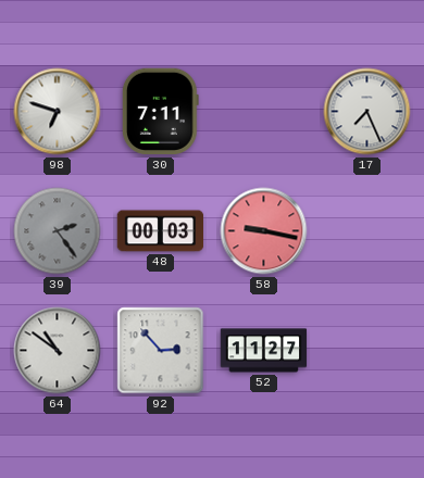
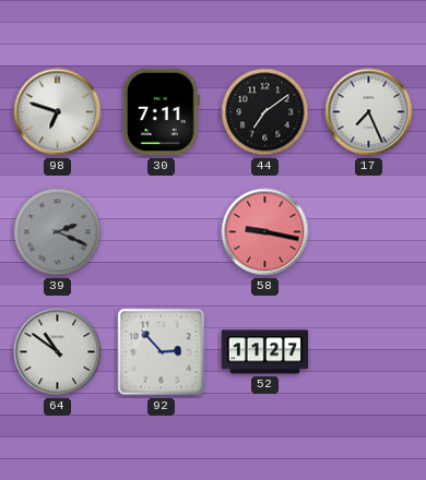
44: none -> 7:09 (265, 112)
39: 2:24 -> 2:19 (58, 232)
48: 00:03 -> none (161, 231)
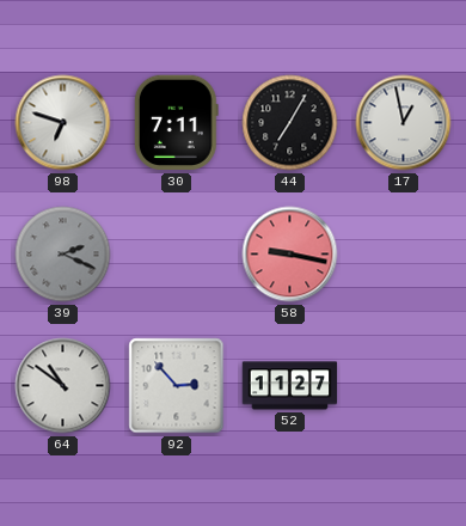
44: 7:09 -> 7:05 (290, 123)
17: 7:26 -> 12:58 (404, 123)
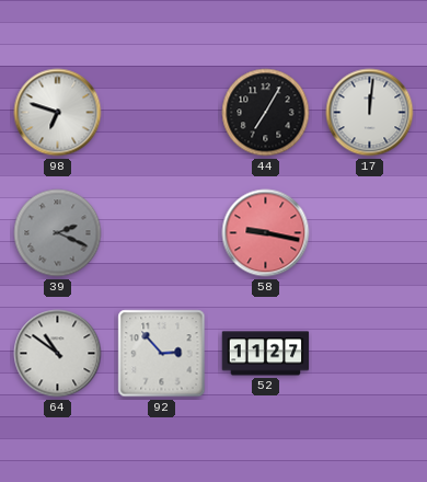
30: 7:11 -> none (176, 123)
17: 12:58 -> 12:01 (370, 113)
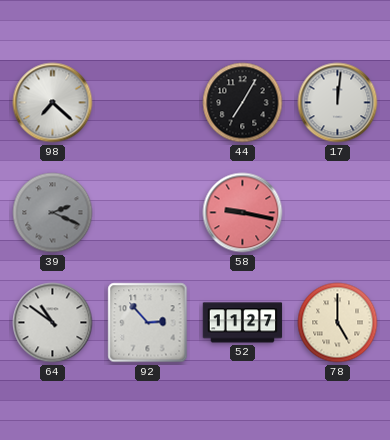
98: 6:48 -> 7:22 (53, 103)
78: none -> 5:00 (338, 323)
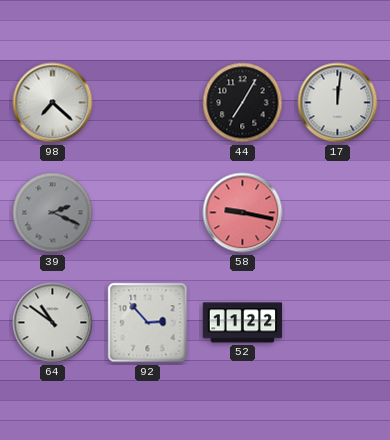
52: 11:27 -> 11:22 (243, 323)
78: 5:00 -> none (338, 323)
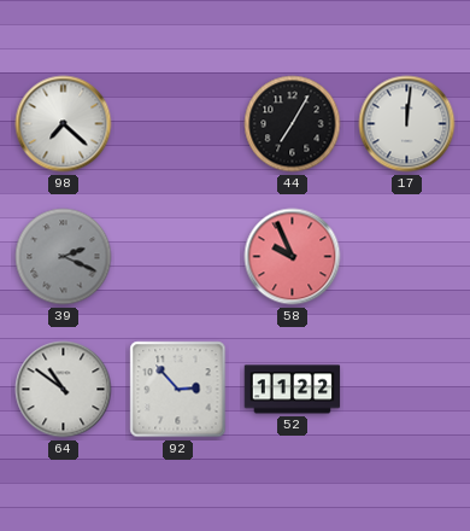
58: 9:17 -> 9:56 (293, 257)
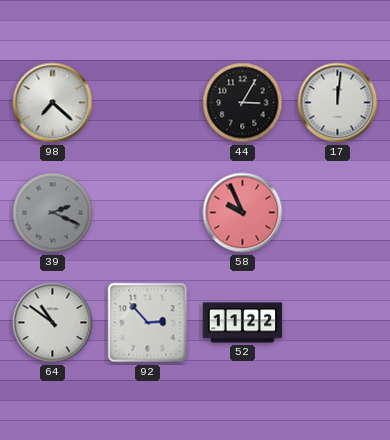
44: 7:05 -> 3:05 (243, 103)
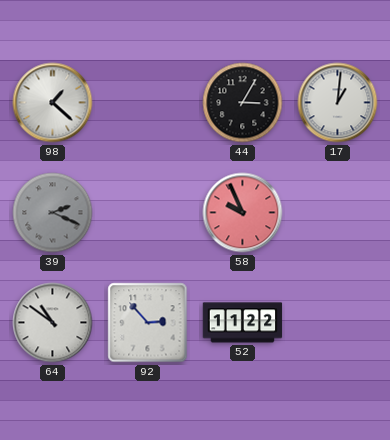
98: 7:22 -> 1:22 (53, 103)
17: 12:01 -> 1:01 (338, 103)
